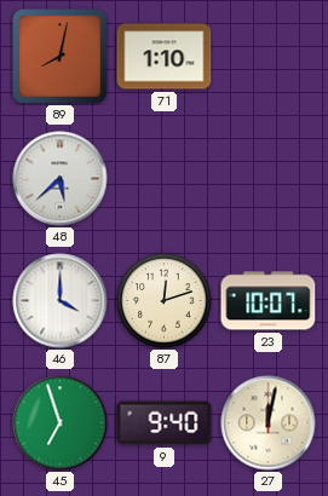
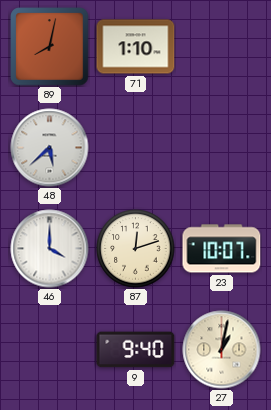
45: 6:57 -> none (61, 423)
27: 12:02 -> 1:02 (222, 350)
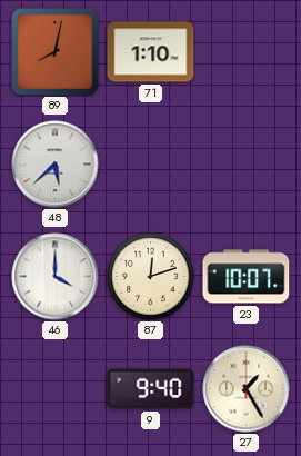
27: 1:02 -> 1:25 (247, 389)
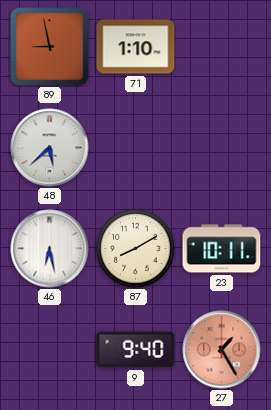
89: 8:02 -> 8:58 (50, 47)
46: 4:00 -> 6:28 (50, 249)
87: 12:12 -> 8:10 (136, 249)
23: 10:07 -> 10:11 (222, 249)
27 dial: cream -> salmon (222, 350)
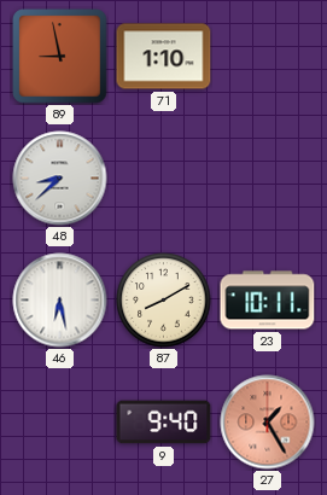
48: 5:38 -> 8:38 (60, 179)
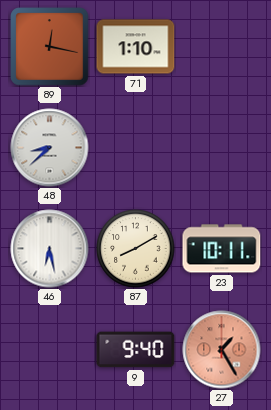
89: 8:58 -> 12:17 (50, 47)
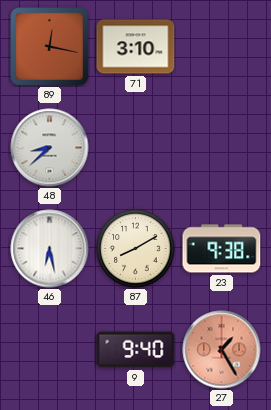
71: 1:10 -> 3:10 (136, 47)
23: 10:11 -> 9:38 (222, 249)
